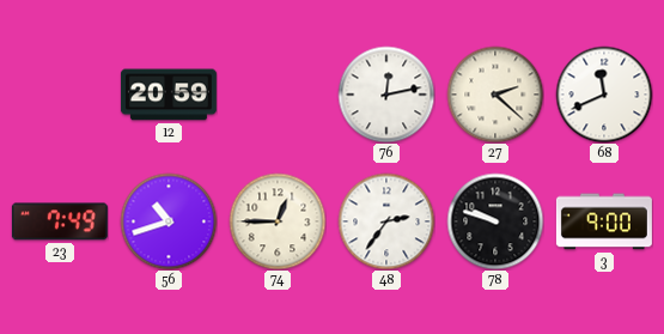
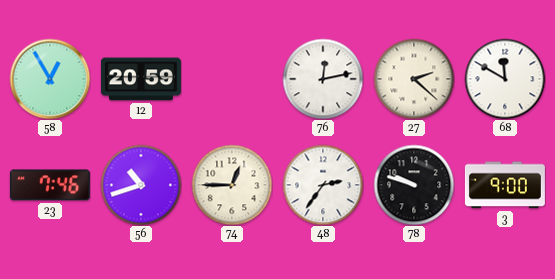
58: none -> 12:55 (50, 79)
68: 11:41 -> 11:50 (505, 79)
23: 7:49 -> 7:46 (50, 185)
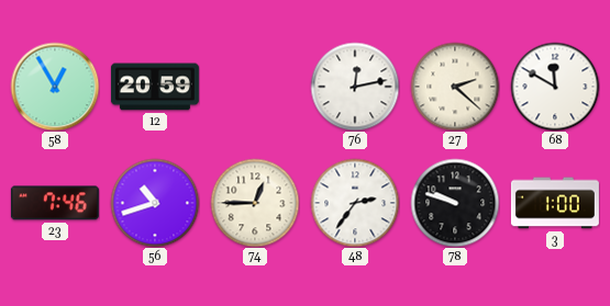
3: 9:00 -> 1:00 (555, 203)
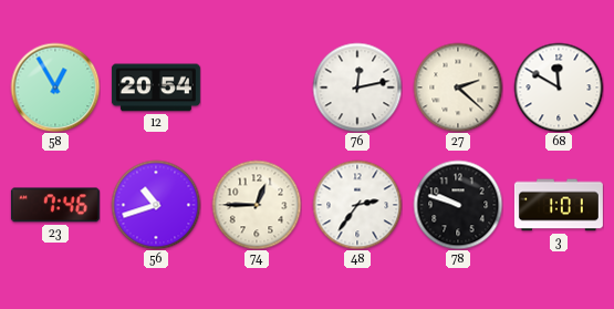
12: 20:59 -> 20:54 (156, 87)
3: 1:00 -> 1:01 (559, 205)
